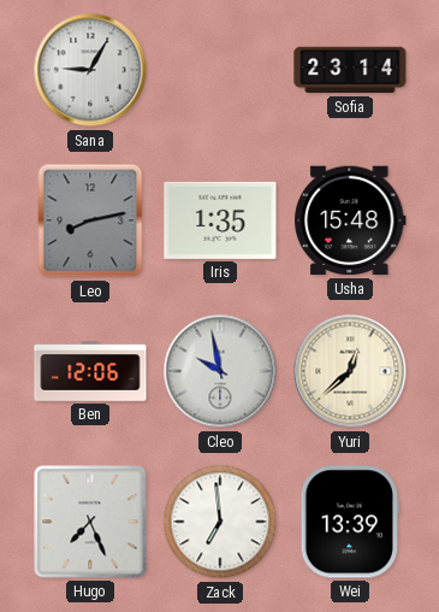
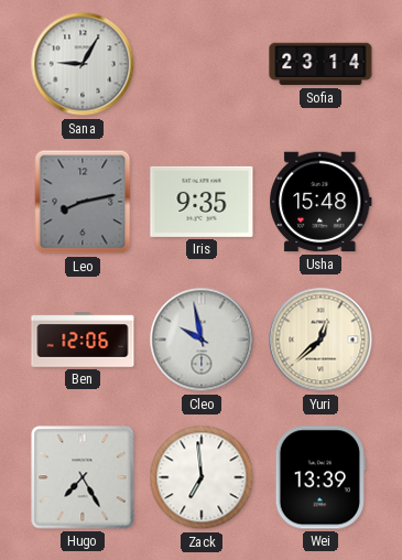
Iris: 1:35 -> 9:35 (202, 202)
Hugo: 7:26 -> 7:25 (83, 477)
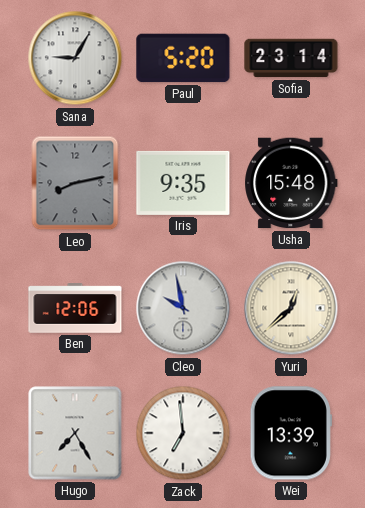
Paul: none -> 5:20 (183, 58)
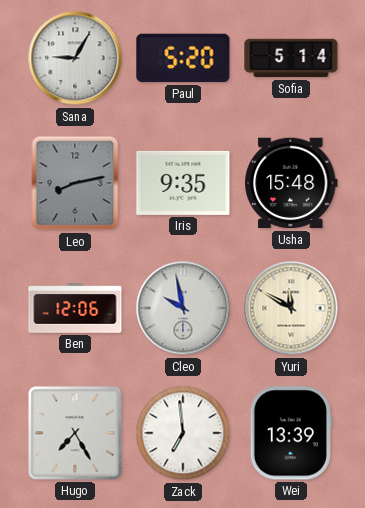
Sofia: 23:14 -> 5:14 (291, 58)
Yuri: 12:38 -> 11:50 (291, 308)
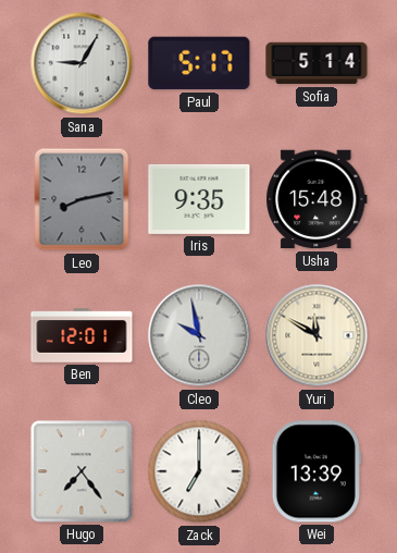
Paul: 5:20 -> 5:17 (199, 63)
Ben: 12:06 -> 12:01 (82, 335)
Hugo: 7:25 -> 7:24 (82, 471)
Zack: 6:59 -> 7:00 (199, 471)
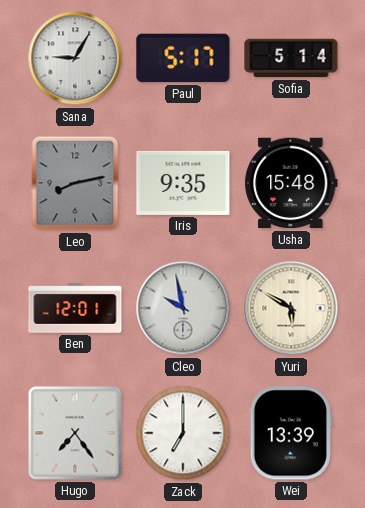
Yuri: 11:50 -> 5:50 (291, 308)
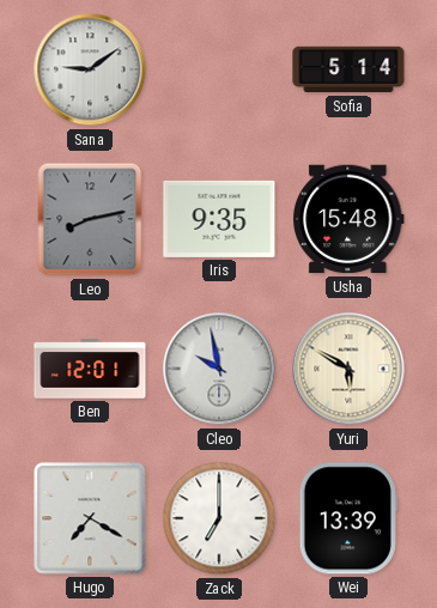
Sana: 9:05 -> 9:09 (90, 69)
Paul: 5:17 -> none (183, 58)
Hugo: 7:24 -> 7:20 (90, 518)
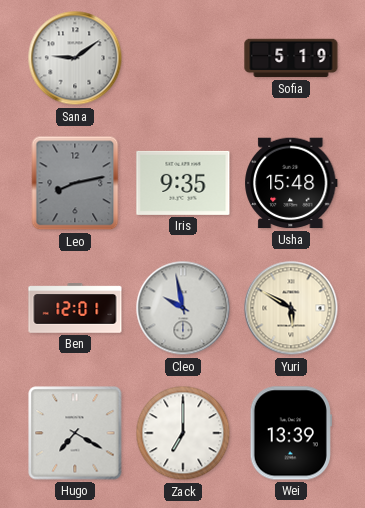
Sofia: 5:14 -> 5:19 (291, 58)
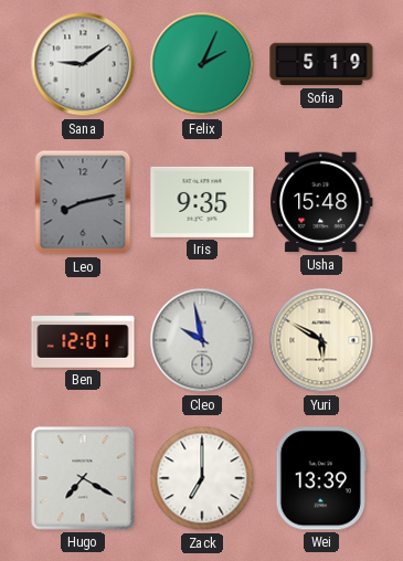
Felix: none -> 2:04 (202, 64)
